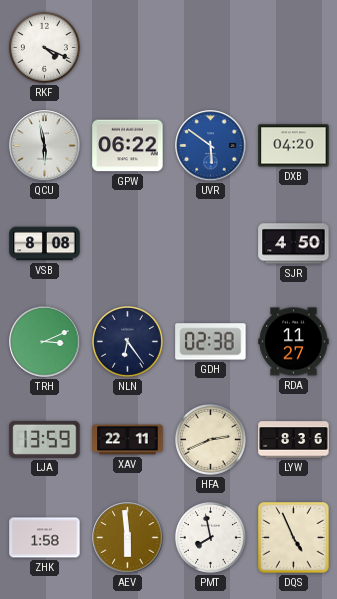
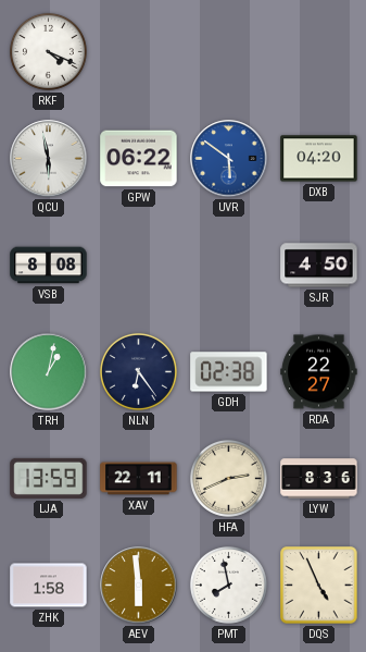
TRH: 3:11 -> 1:02 (49, 372)
RDA: 11:27 -> 22:27 (319, 372)
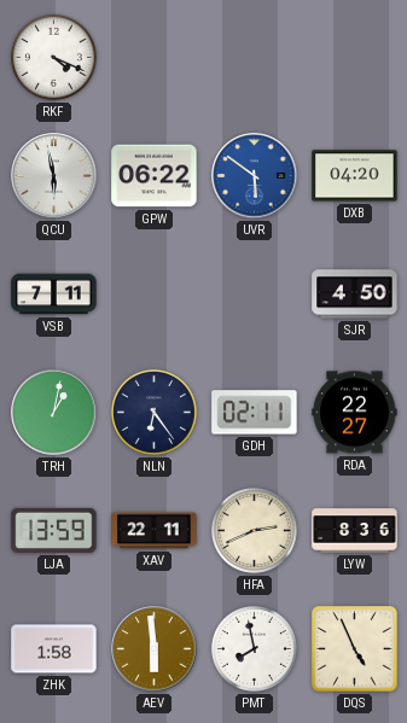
VSB: 8:08 -> 7:11 (54, 295)
GDH: 02:38 -> 02:11 (255, 413)
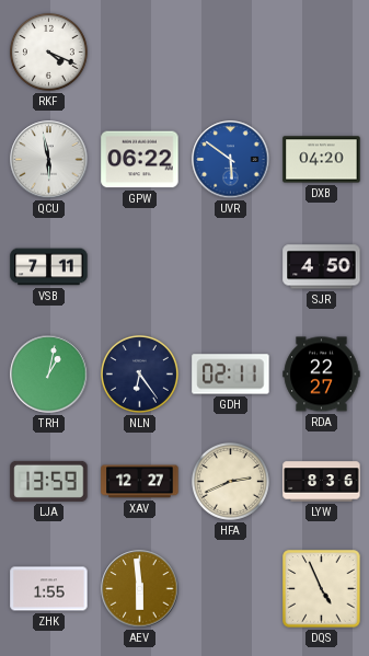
XAV: 22:11 -> 12:27 (140, 482)
ZHK: 1:58 -> 1:55 (49, 589)
PMT: 7:58 -> none (254, 648)
